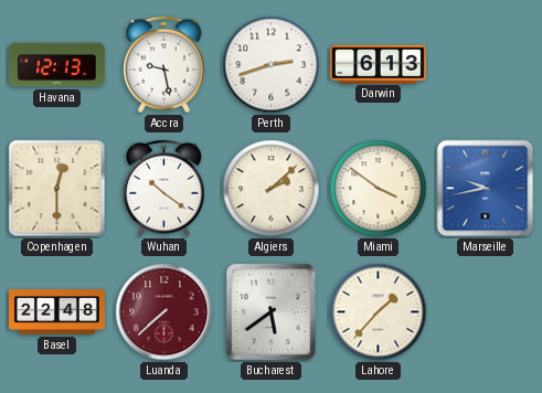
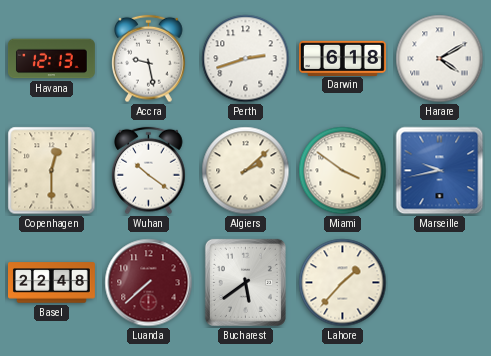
Darwin: 6:13 -> 6:18 (343, 58)
Harare: none -> 4:10 (440, 59)
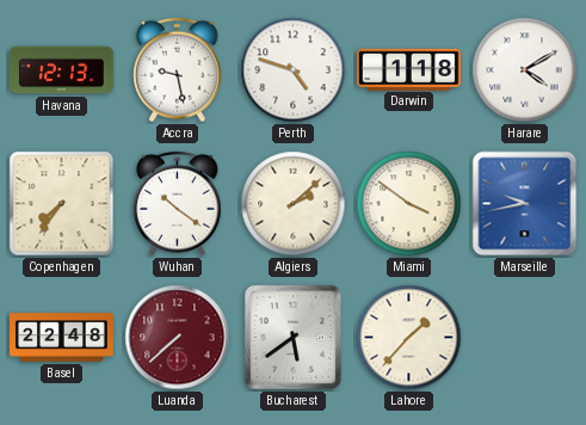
Perth: 2:42 -> 4:48 (294, 70)
Darwin: 6:18 -> 1:18 (409, 69)
Copenhagen: 12:30 -> 7:36 (62, 204)
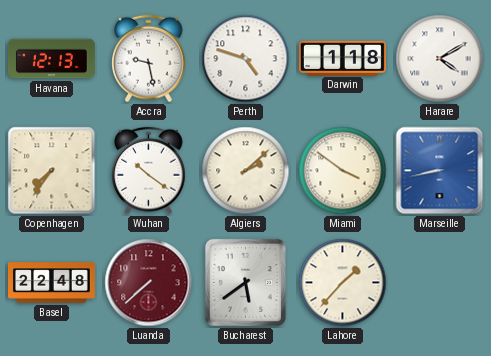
Marseille: 9:43 -> 8:43 (440, 171)
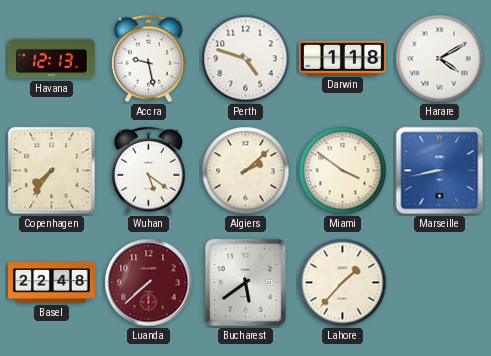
Wuhan: 10:21 -> 5:21 (149, 171)
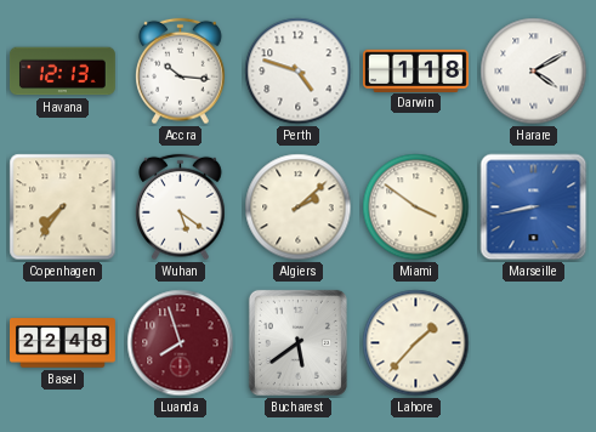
Accra: 9:28 -> 10:16 (181, 72)
Luanda: 7:38 -> 7:57 (181, 343)
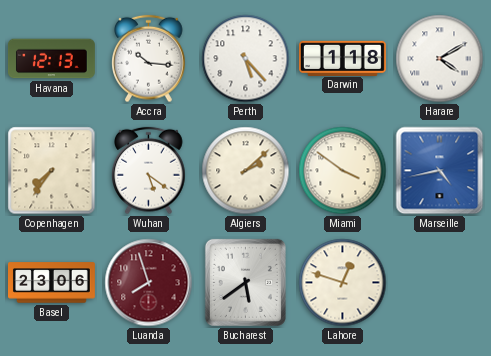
Perth: 4:48 -> 5:23 (246, 59)
Marseille: 8:43 -> 4:43 (440, 171)
Basel: 22:48 -> 23:06 (52, 283)
Lahore: 1:37 -> 12:48 (343, 283)
